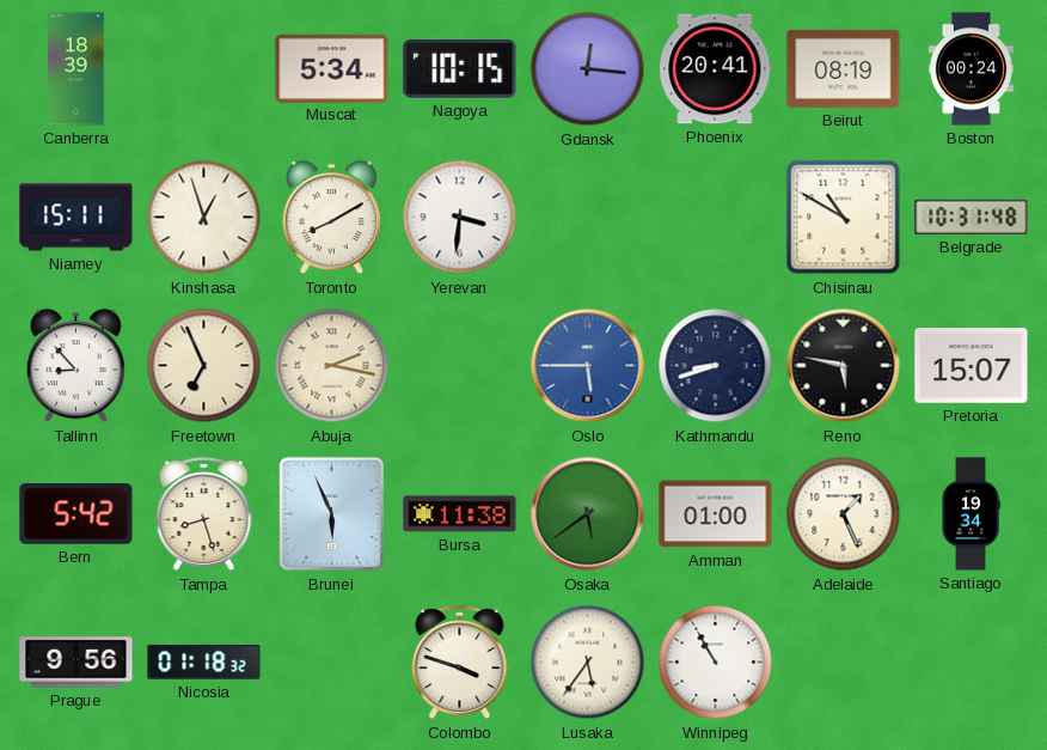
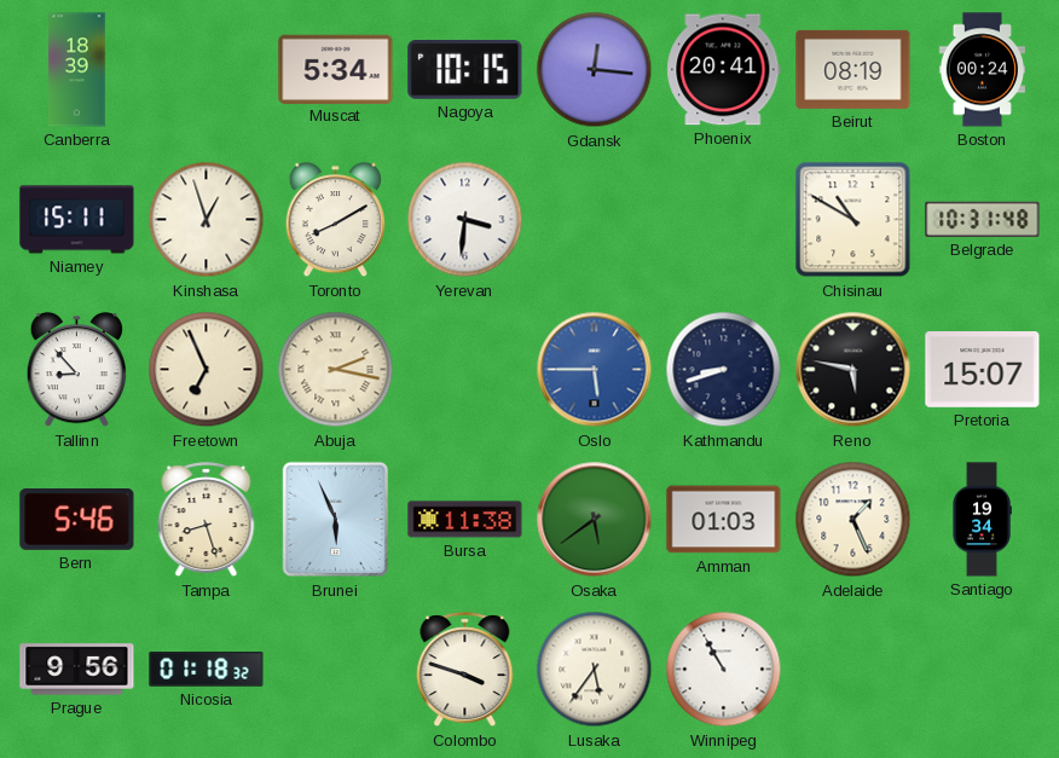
Bern: 5:42 -> 5:46 (77, 520)
Amman: 01:00 -> 01:03 (724, 520)
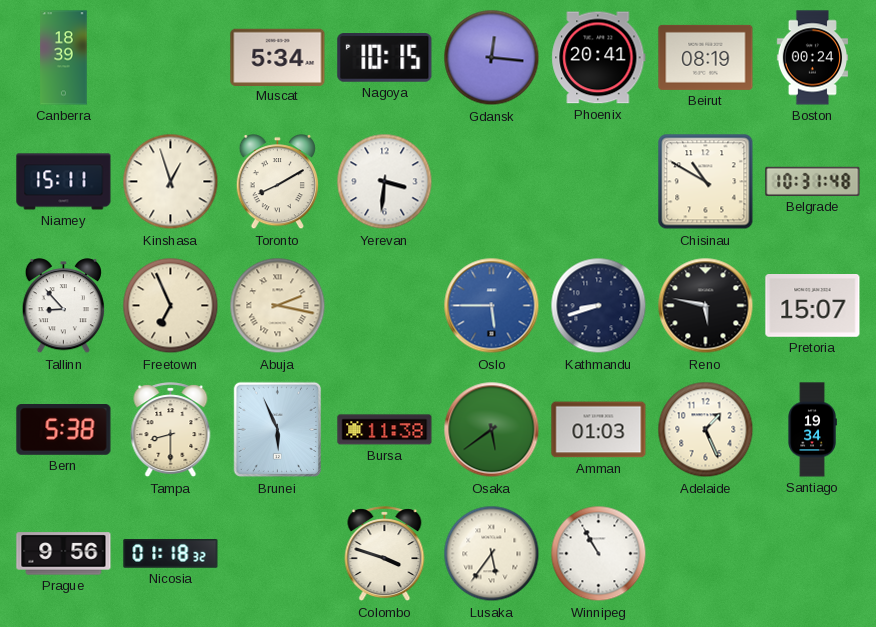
Bern: 5:46 -> 5:38 (64, 430)
Tampa: 8:27 -> 8:30 (171, 430)
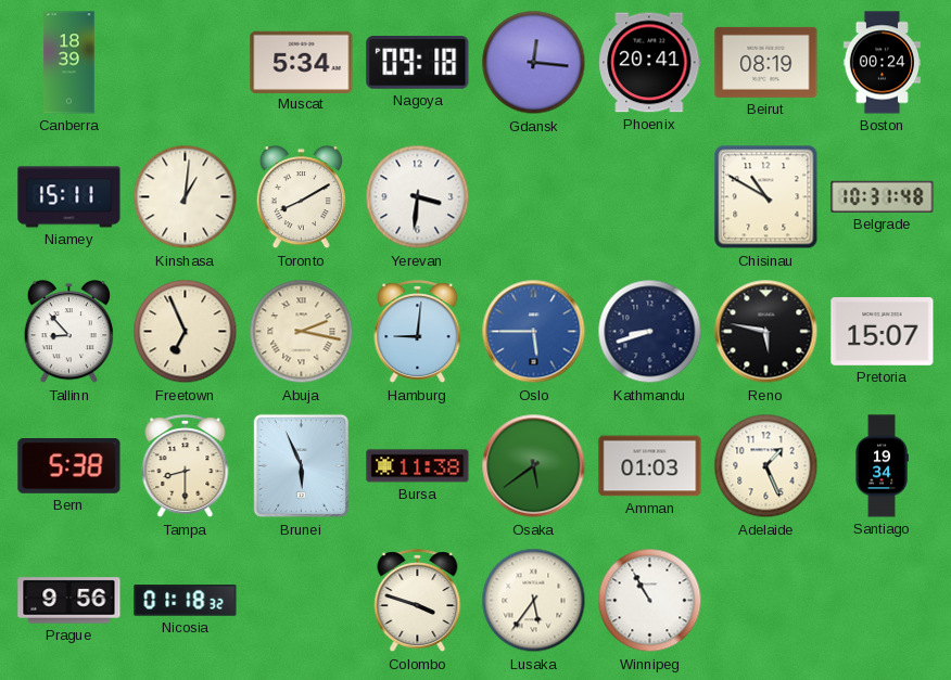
Nagoya: 10:15 -> 09:18 (418, 63)
Kinshasa: 12:57 -> 1:01 (186, 197)
Hamburg: none -> 9:01 (418, 332)
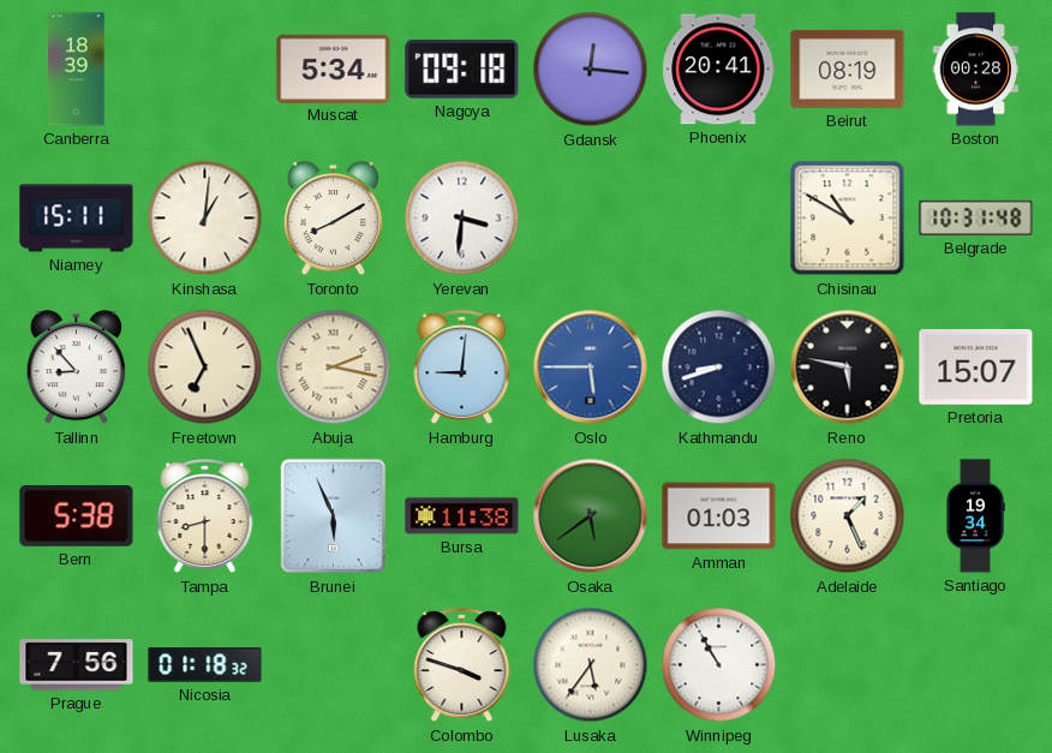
Boston: 00:24 -> 00:28 (975, 70)
Prague: 9:56 -> 7:56 (77, 665)
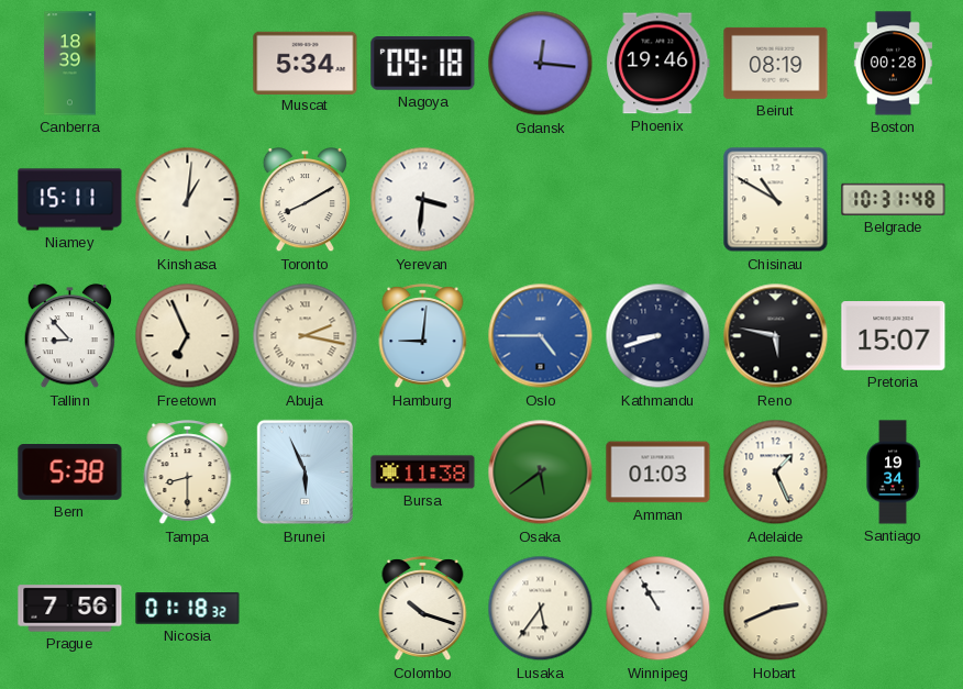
Phoenix: 20:41 -> 19:46 (658, 64)
Oslo: 5:45 -> 4:45 (541, 336)
Colombo: 3:48 -> 10:18 (423, 609)
Hobart: none -> 2:41 (776, 609)
